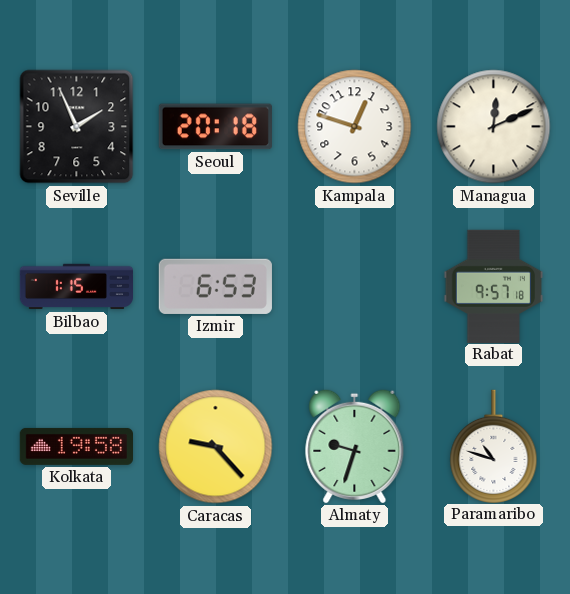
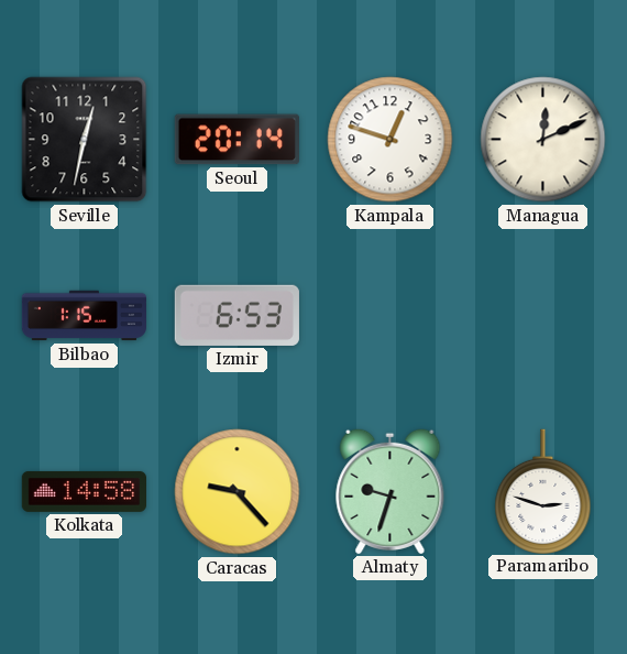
Seville: 1:56 -> 12:32 (85, 140)
Seoul: 20:18 -> 20:14 (237, 140)
Rabat: 9:57 -> none (494, 286)
Kolkata: 19:58 -> 14:58 (84, 491)
Paramaribo: 10:48 -> 2:48 (543, 491)
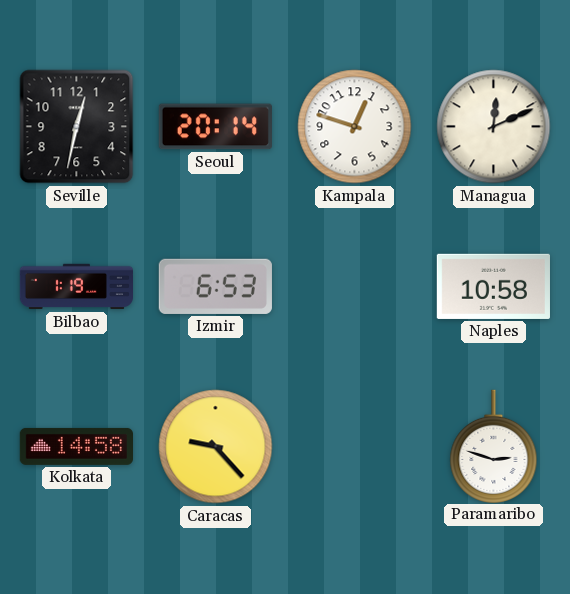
Bilbao: 1:15 -> 1:19 (76, 287)
Naples: none -> 10:58 (493, 286)
Almaty: 9:33 -> none (391, 491)
